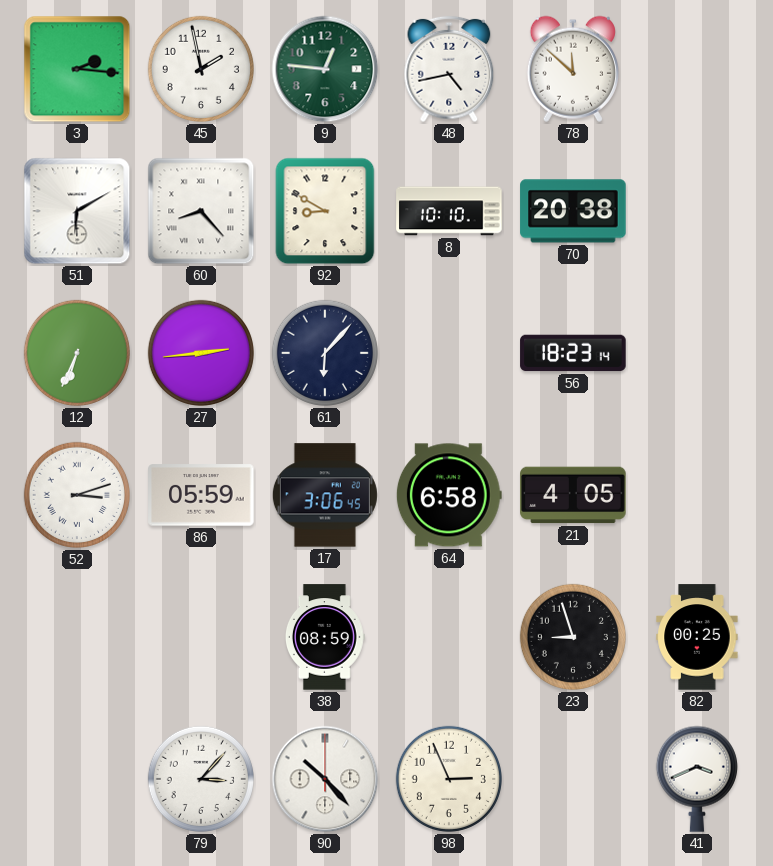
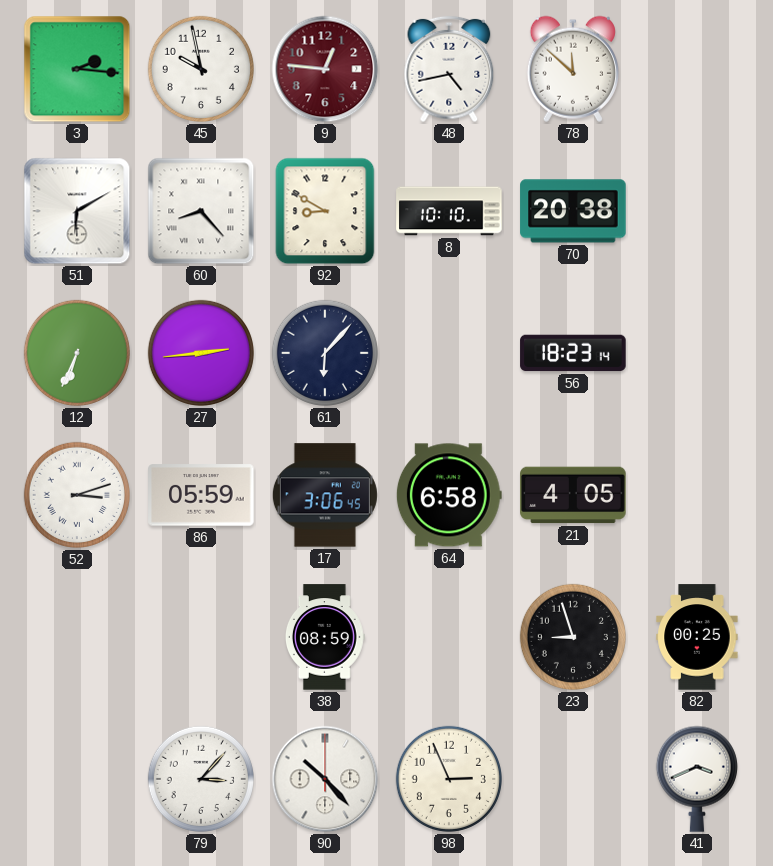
45: 1:58 -> 9:58 (201, 69)
9 dial: green -> burgundy (325, 69)
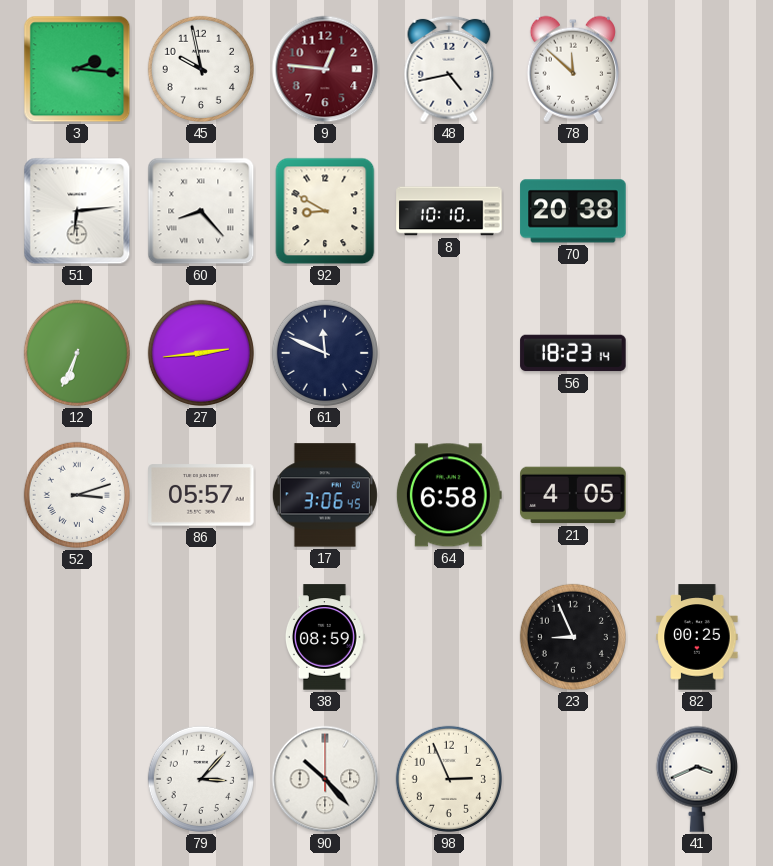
51: 6:10 -> 6:14 (77, 211)
61: 6:07 -> 11:49 (325, 353)
86: 05:59 -> 05:57 (201, 495)
23: 8:57 -> 8:56 (573, 637)
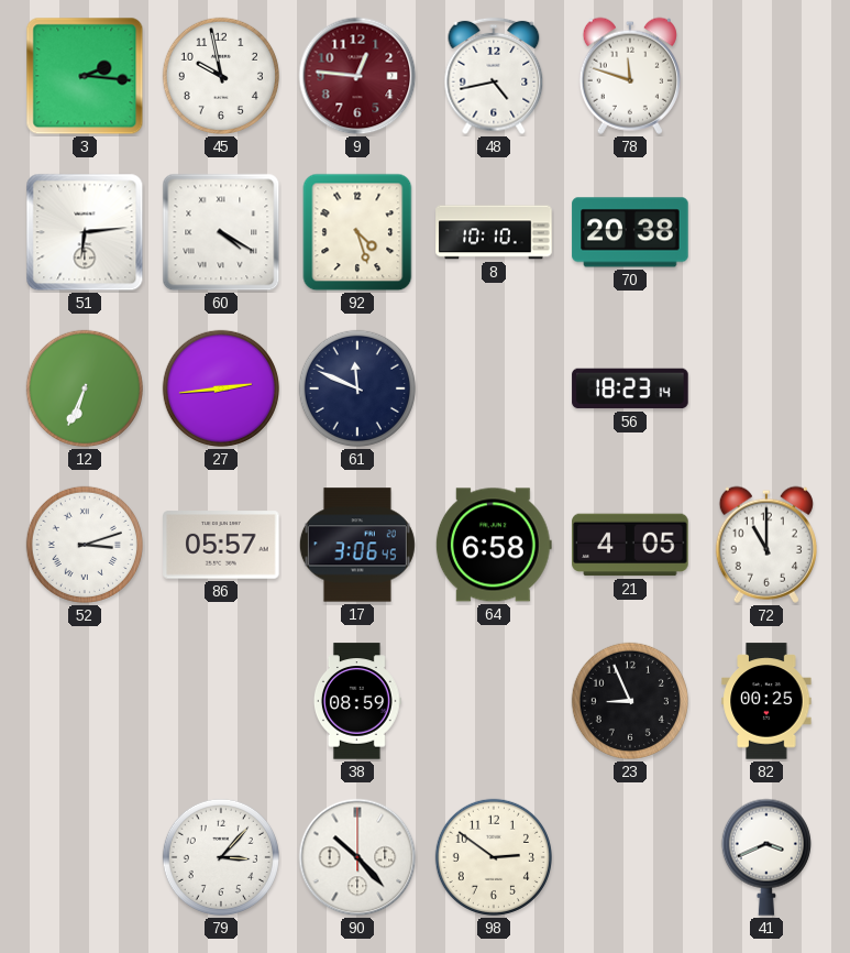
78: 11:52 -> 11:48 (630, 76)
60: 8:23 -> 4:20 (221, 232)
92: 8:50 -> 4:27 (357, 232)
72: none -> 11:00 (766, 545)
98: 2:56 -> 2:51 (494, 857)
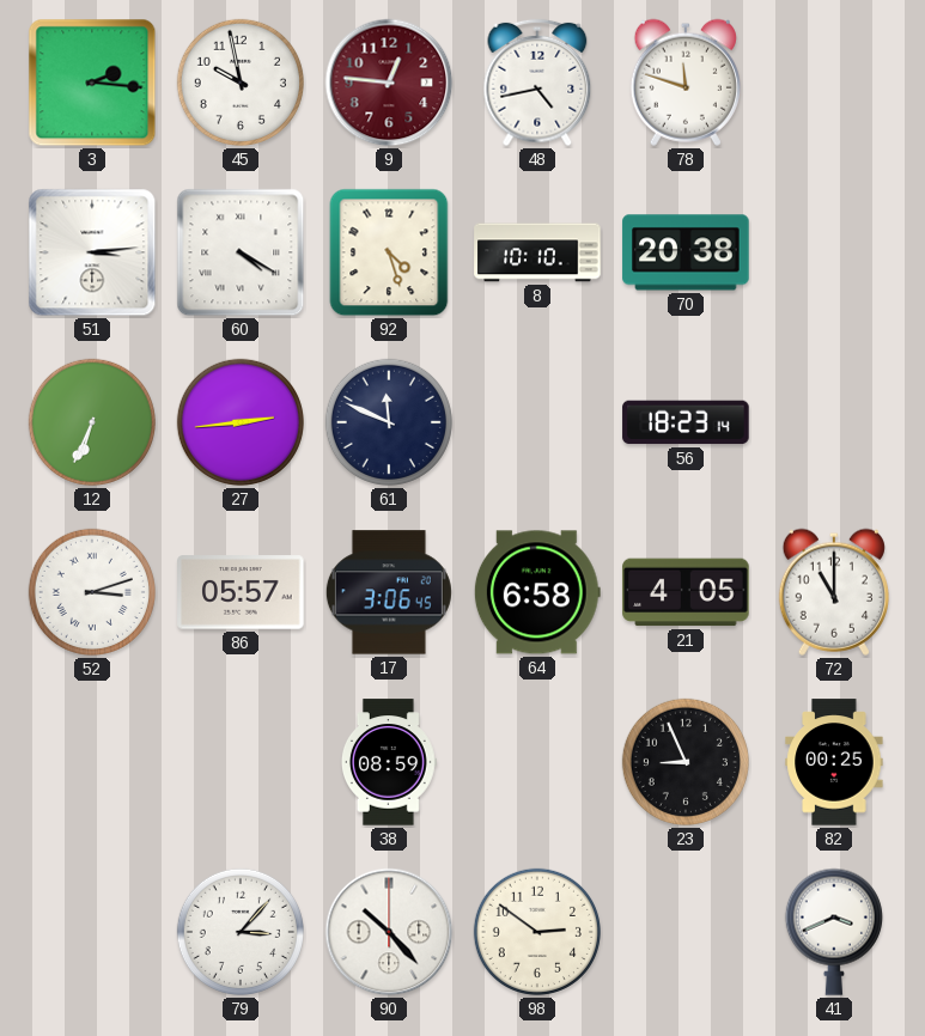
51: 6:14 -> 3:14 (92, 252)
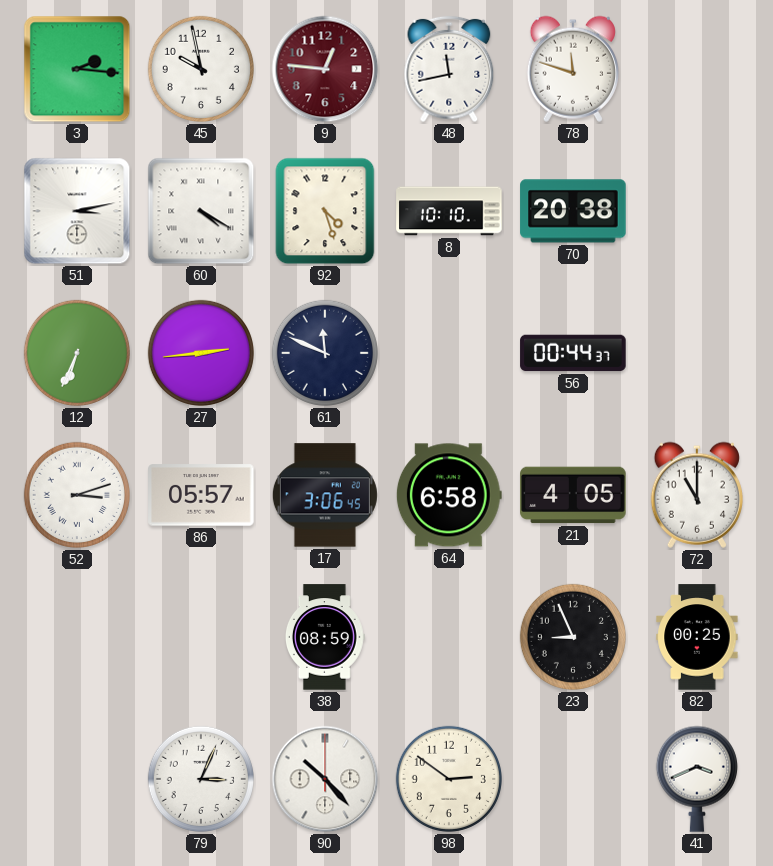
48: 4:43 -> 11:43 (449, 69)
51: 3:14 -> 3:13 (77, 211)
56: 18:23 -> 00:44 (573, 353)
79: 3:07 -> 3:04 (201, 779)
